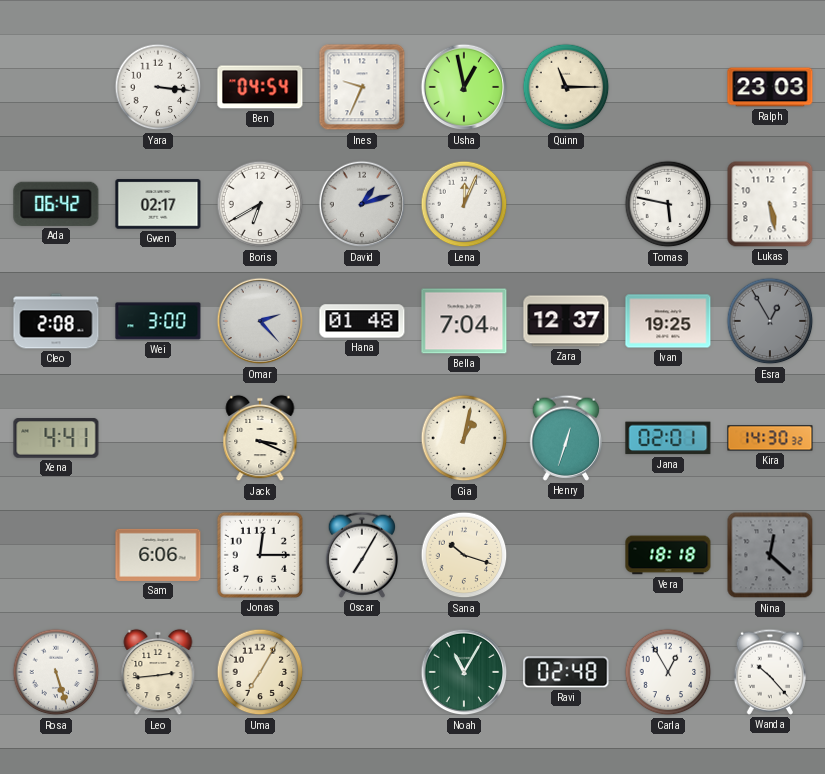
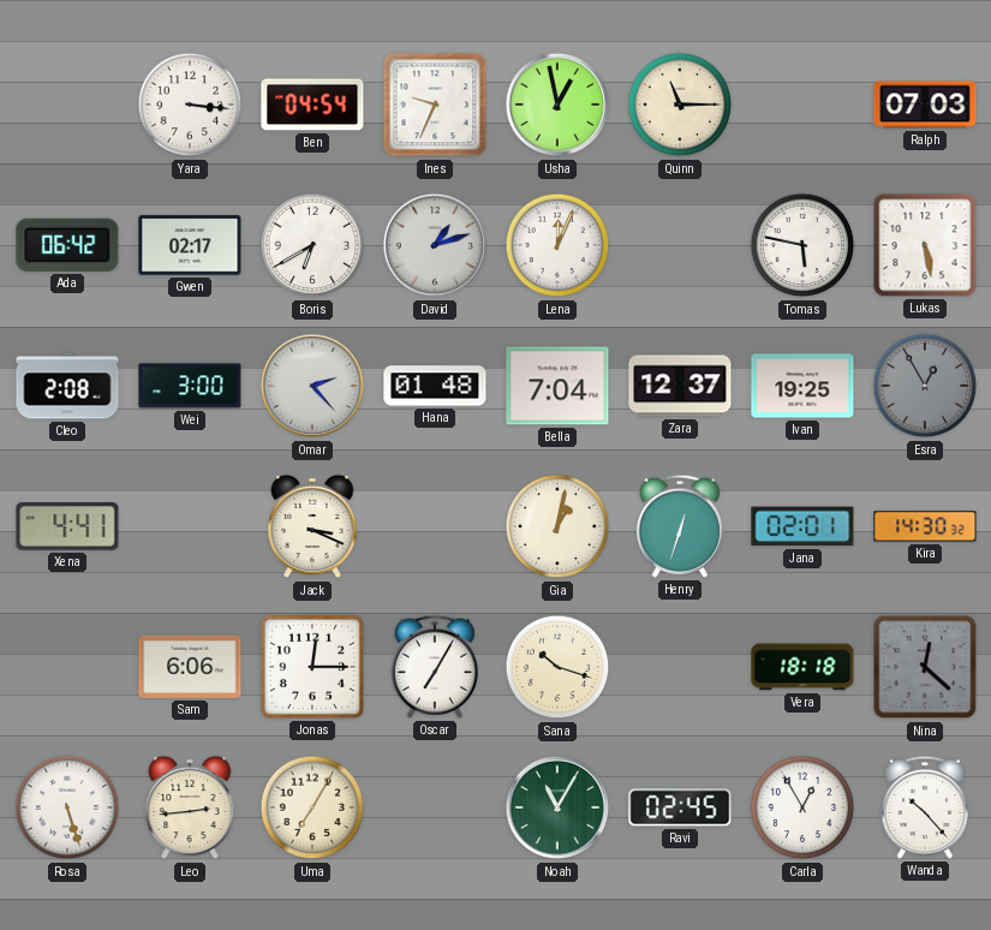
Ralph: 23:03 -> 07:03 (925, 105)
Ravi: 02:48 -> 02:45 (680, 807)
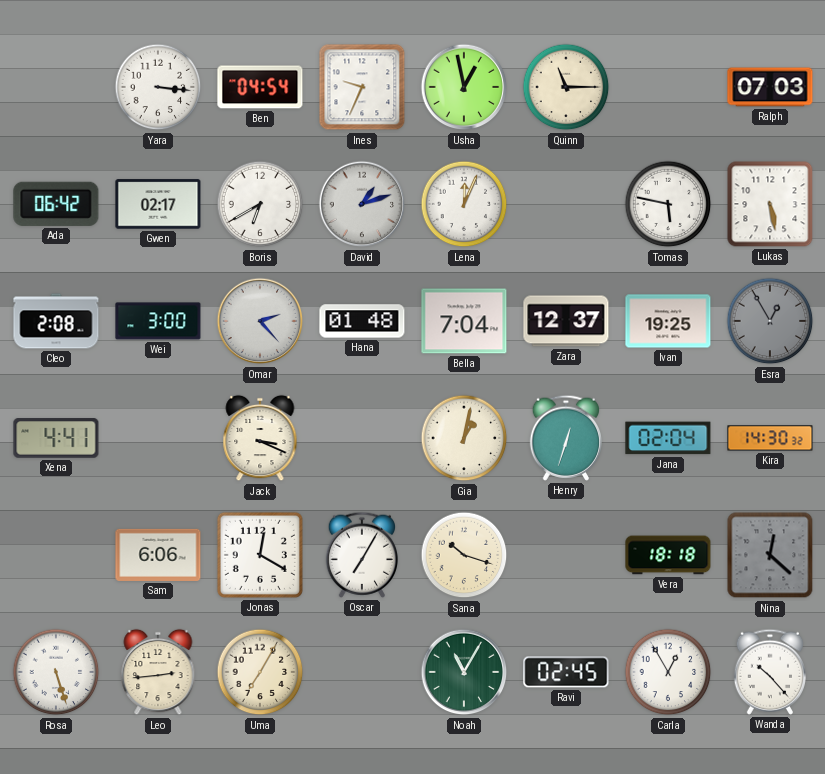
Jana: 02:01 -> 02:04 (668, 438)
Jonas: 12:15 -> 12:20 (260, 555)
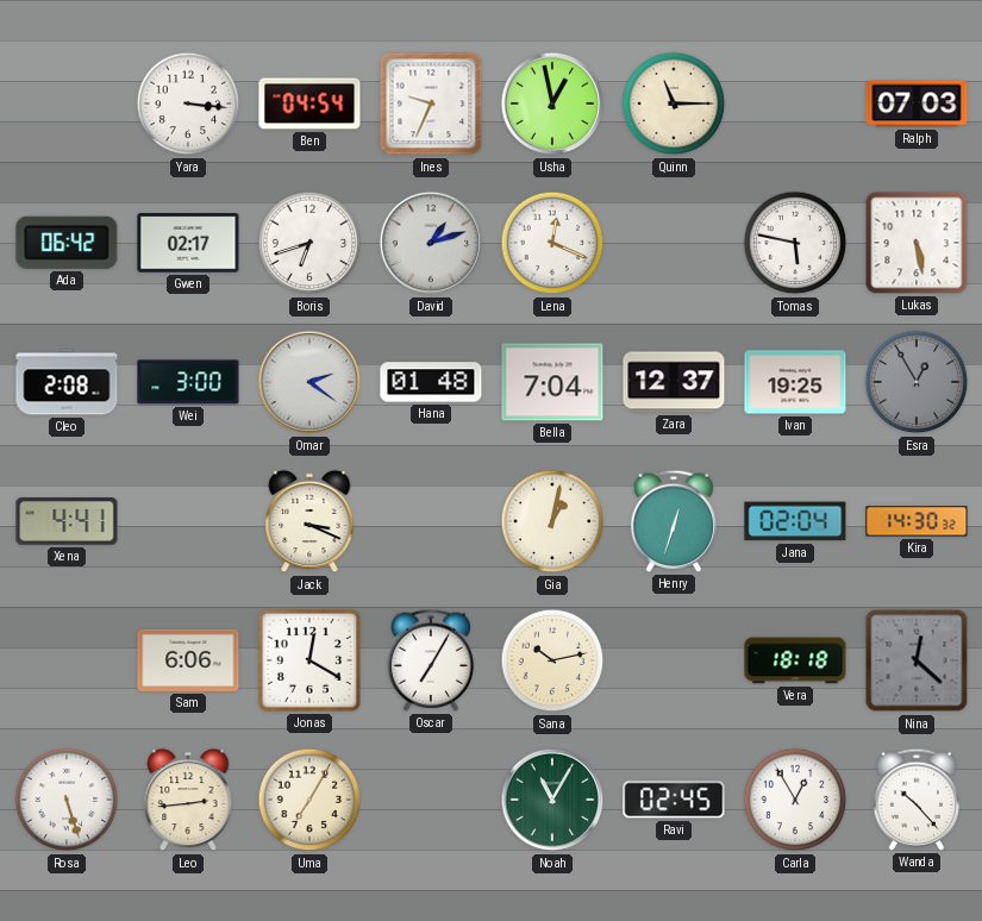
Boris: 6:40 -> 6:42 (309, 243)
Lena: 12:04 -> 12:19 (552, 243)
Omar: 2:23 -> 2:21 (309, 382)
Sana: 10:18 -> 10:13 (552, 660)
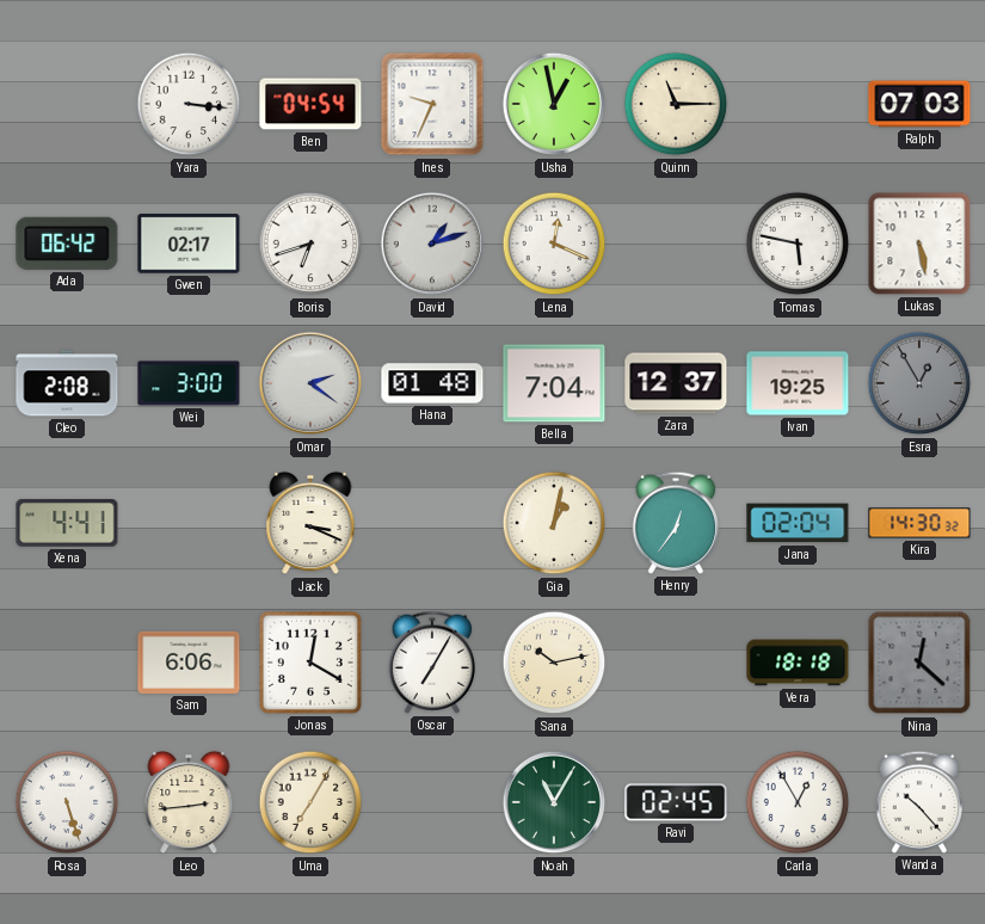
Henry: 12:33 -> 12:36 (676, 523)
